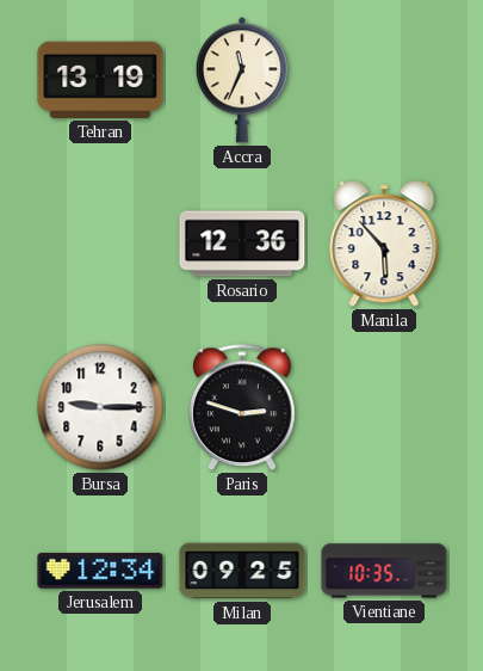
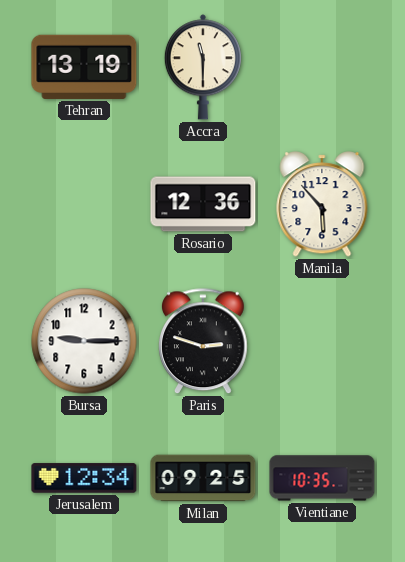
Accra: 11:34 -> 11:30 (203, 67)
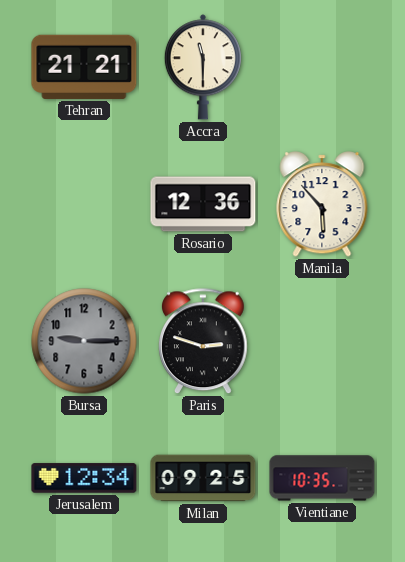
Tehran: 13:19 -> 21:21 (84, 67)
Bursa dial: white -> grey (84, 341)
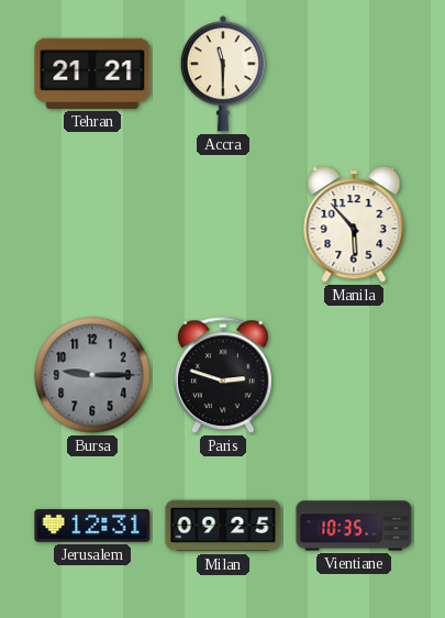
Rosario: 12:36 -> none (203, 204)
Jerusalem: 12:34 -> 12:31 (92, 526)
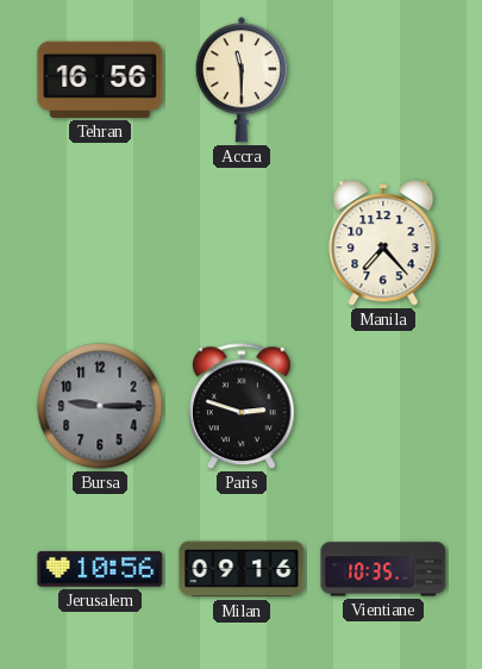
Tehran: 21:21 -> 16:56 (100, 80)
Manila: 5:53 -> 7:23 (383, 243)
Jerusalem: 12:31 -> 10:56 (100, 569)
Milan: 09:25 -> 09:16 (242, 569)
